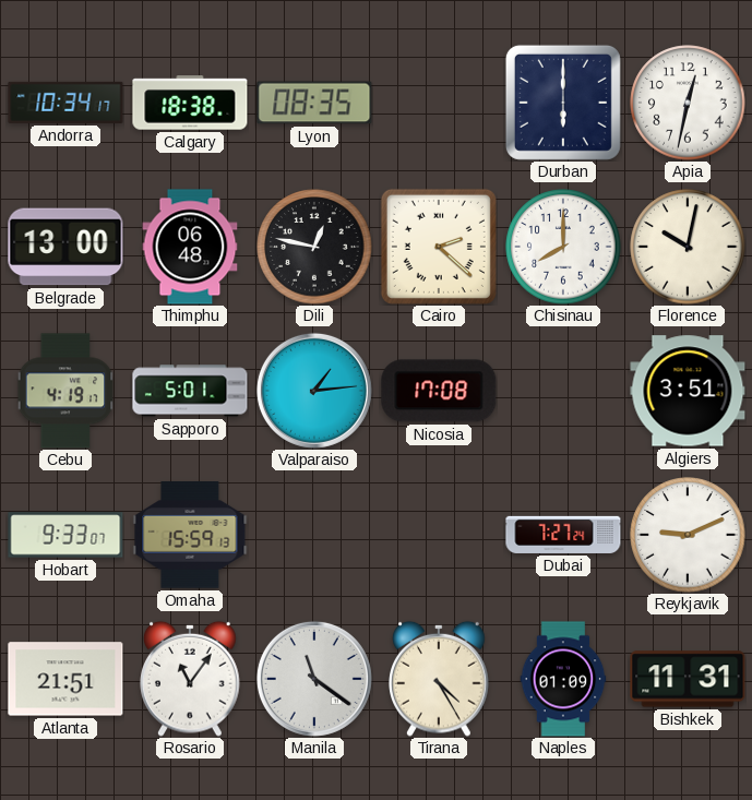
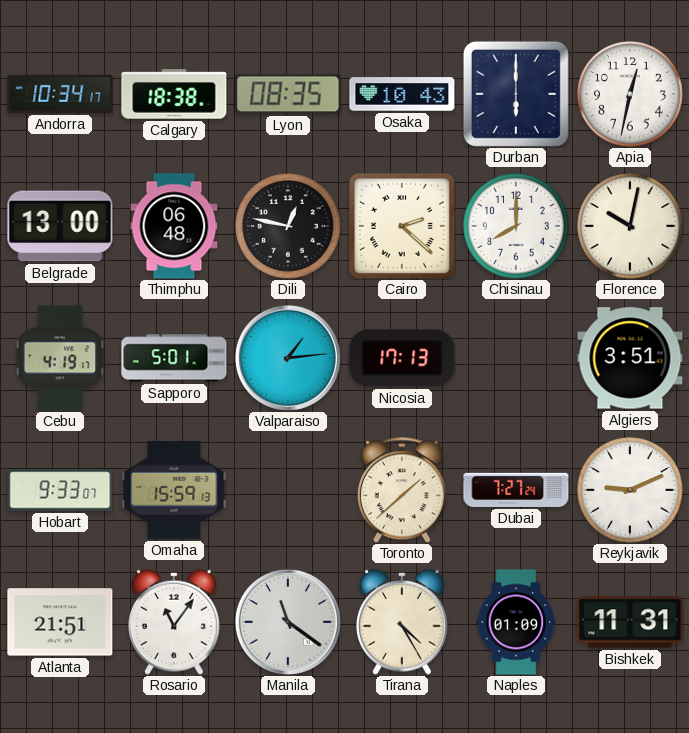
Osaka: none -> 10:43 (402, 94)
Nicosia: 17:08 -> 17:13 (402, 358)
Toronto: none -> 1:38 (402, 490)
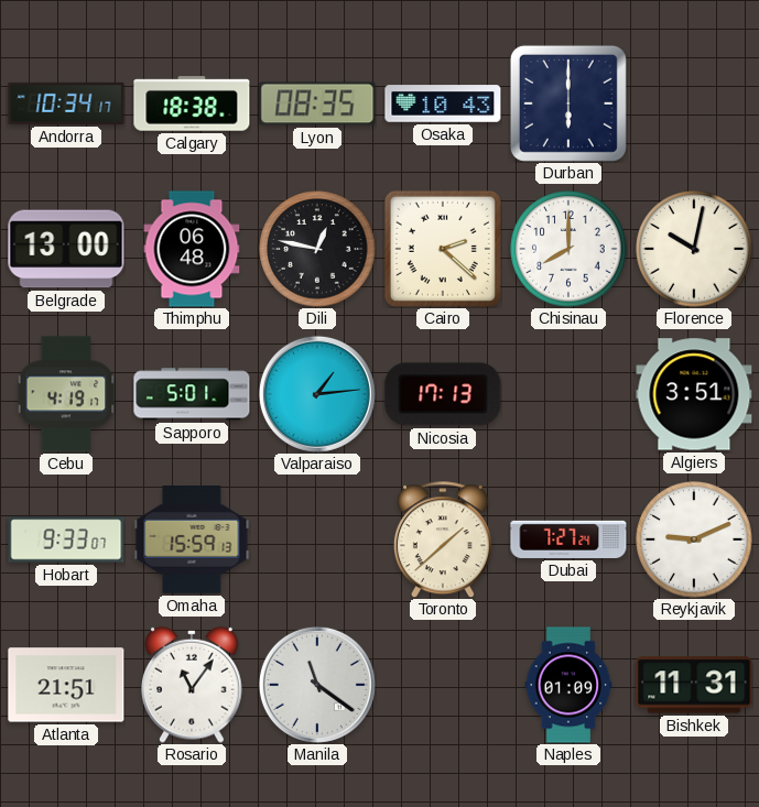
Apia: 12:32 -> none (630, 94)
Tirana: 4:25 -> none (403, 622)
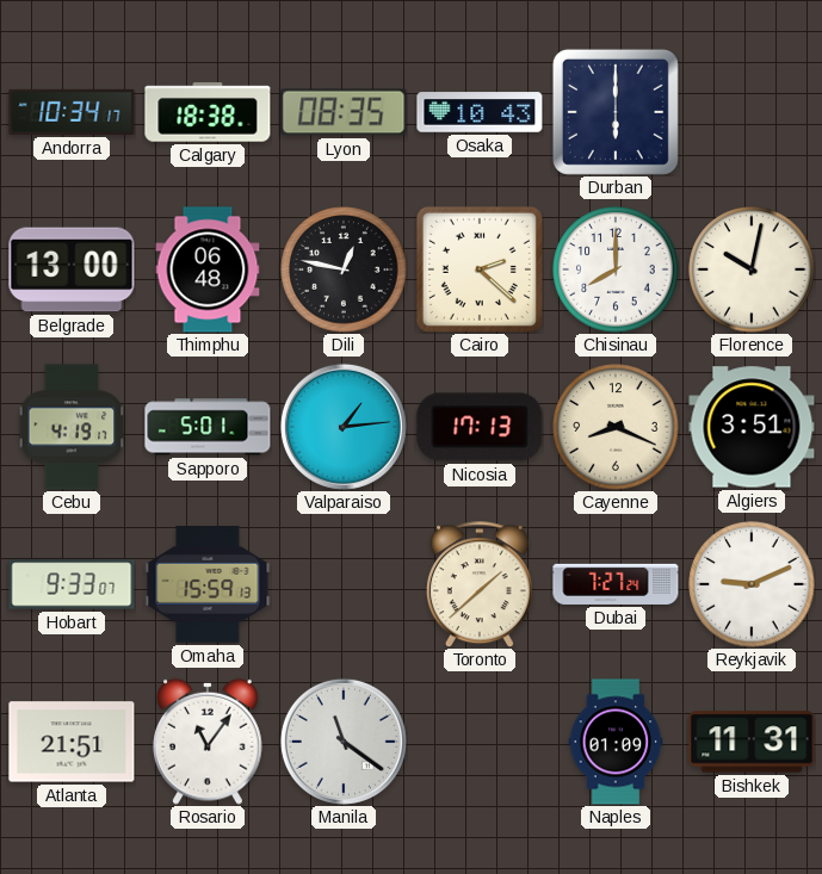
Cayenne: none -> 8:19 (616, 427)
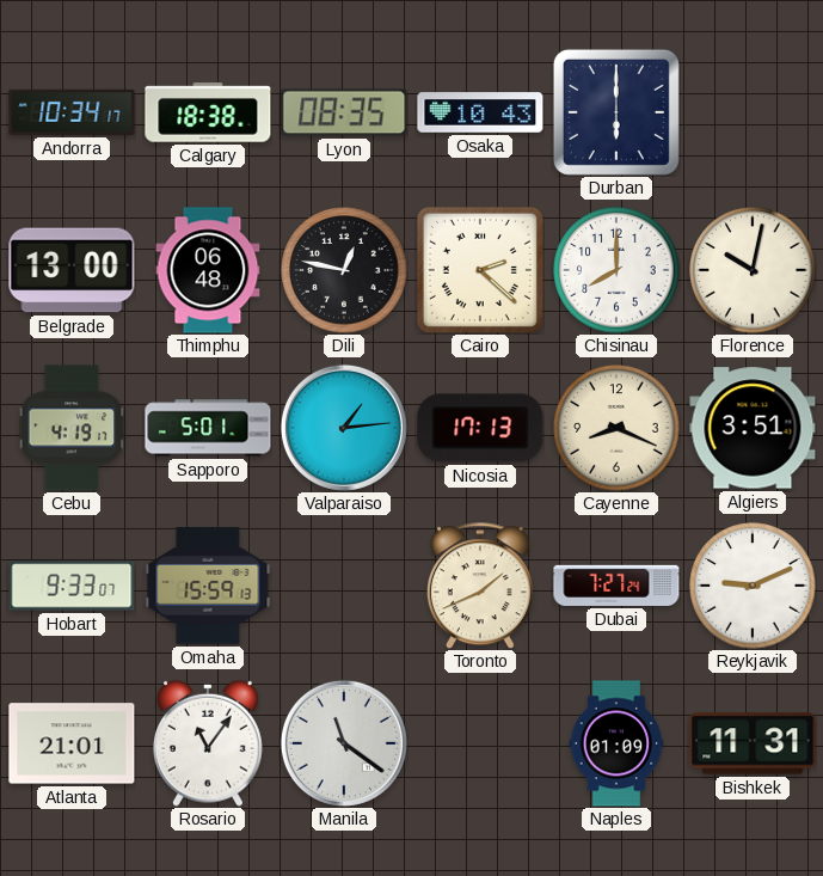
Toronto: 1:38 -> 1:41 (480, 586)
Atlanta: 21:51 -> 21:01 (72, 743)
